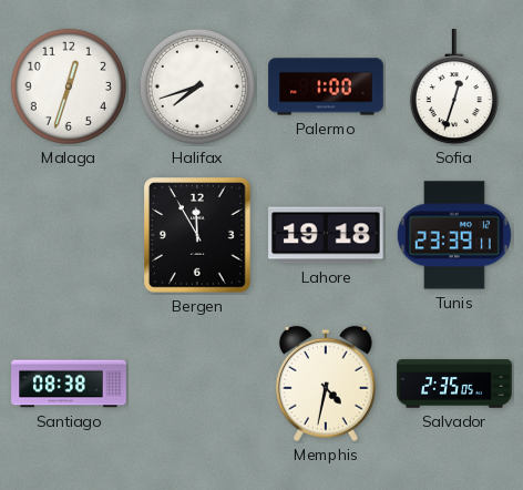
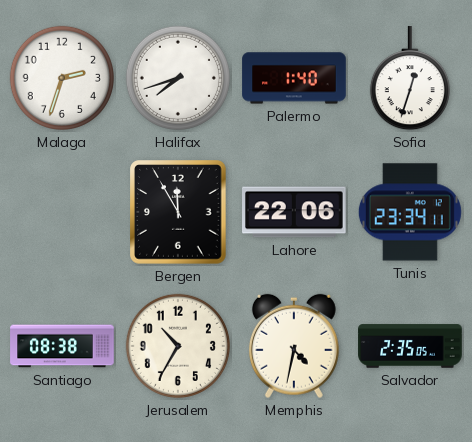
Malaga: 12:33 -> 2:33 (62, 78)
Palermo: 1:00 -> 1:40 (294, 78)
Lahore: 19:18 -> 22:06 (294, 212)
Tunis: 23:39 -> 23:34 (410, 212)
Jerusalem: none -> 10:35 (178, 346)
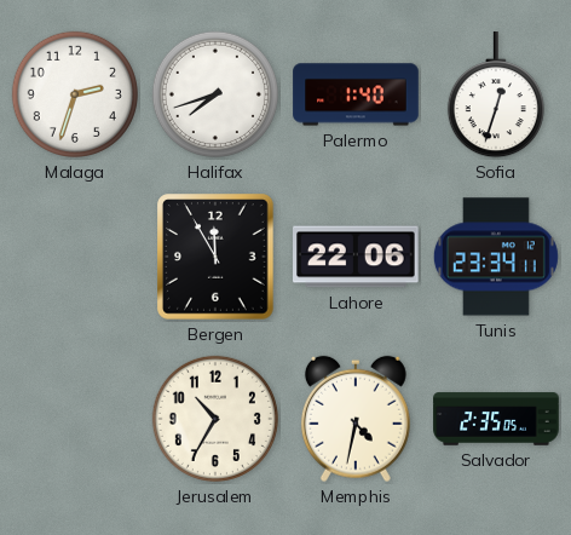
Santiago: 08:38 -> none (62, 346)
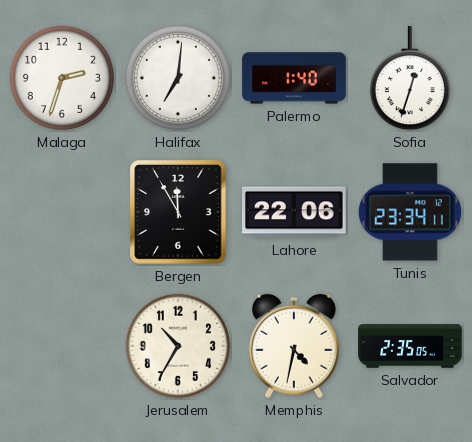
Halifax: 7:42 -> 7:01 (178, 78)
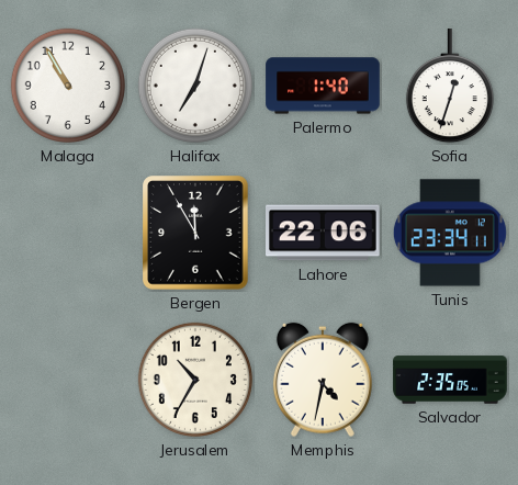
Malaga: 2:33 -> 10:55 (68, 86)
Halifax: 7:01 -> 7:03 (195, 86)
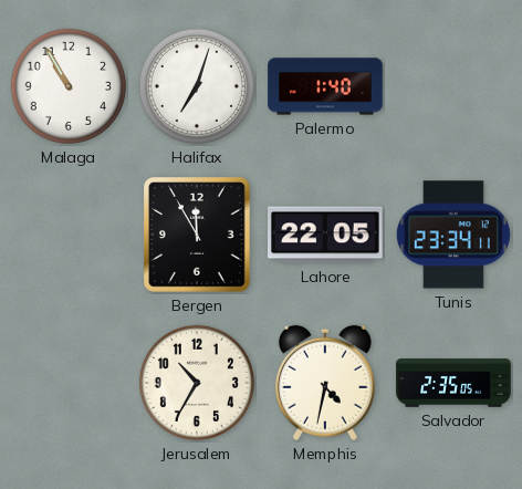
Sofia: 12:33 -> none (450, 87)
Lahore: 22:06 -> 22:05 (325, 235)
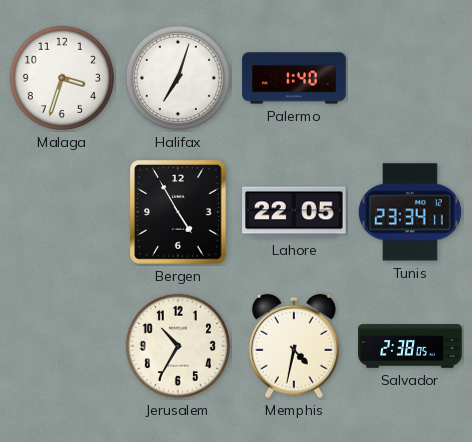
Malaga: 10:55 -> 3:33 (62, 78)
Bergen: 11:55 -> 4:55 (178, 212)
Salvador: 2:35 -> 2:38 (410, 346)
